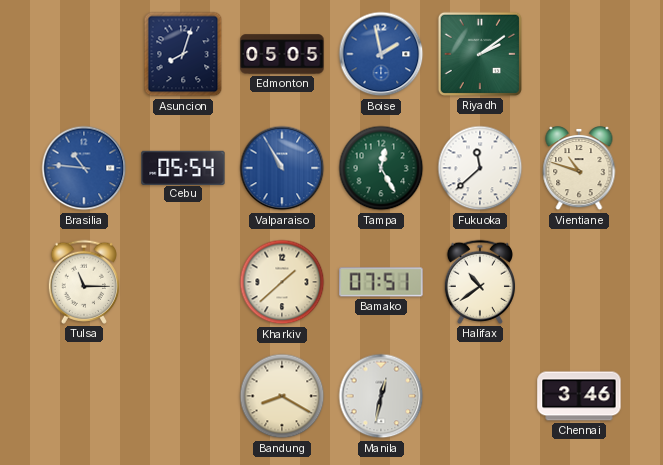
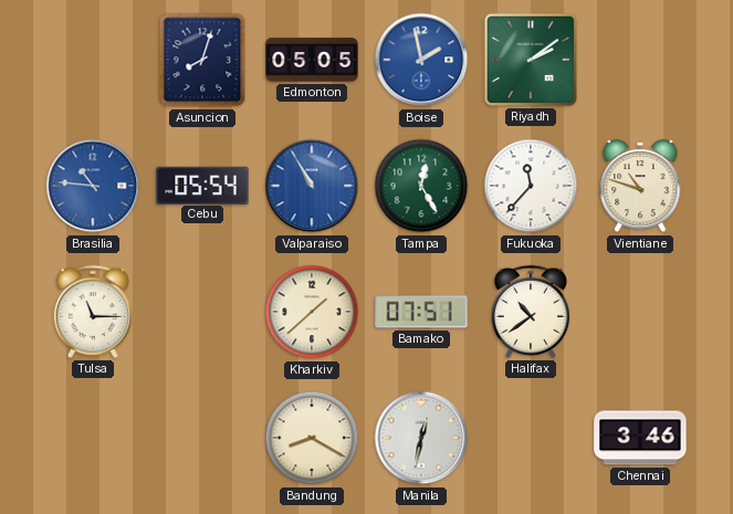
Fukuoka: 11:38 -> 11:37 (531, 186)
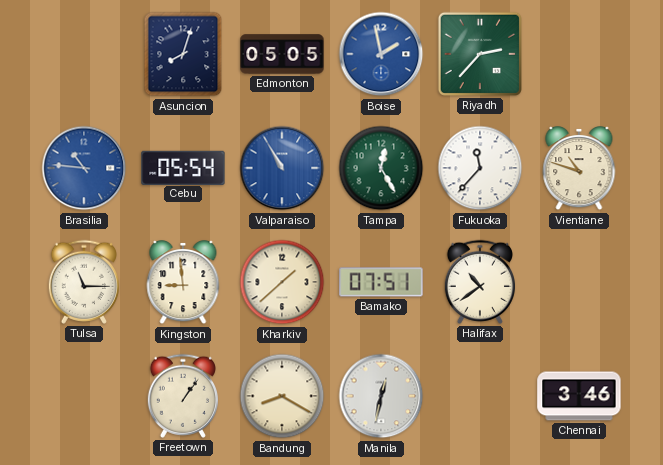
Riyadh: 2:09 -> 2:37 (480, 54)
Kingston: none -> 8:59 (183, 283)
Freetown: none -> 1:06 (182, 396)
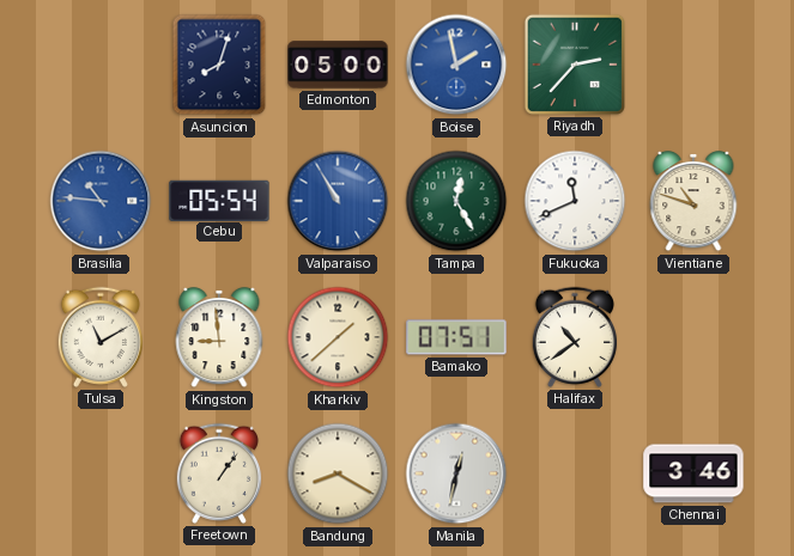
Edmonton: 05:05 -> 05:00 (338, 65)
Fukuoka: 11:37 -> 11:41 (575, 201)
Tulsa: 11:15 -> 11:10 (99, 337)
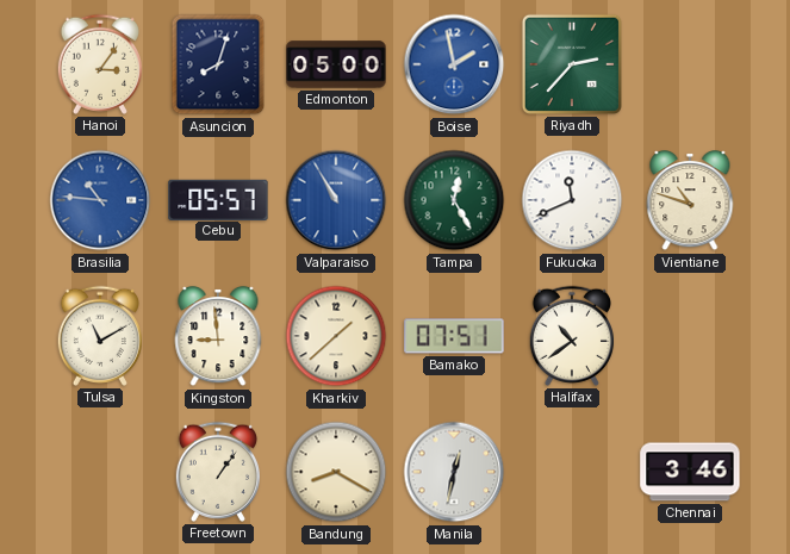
Hanoi: none -> 3:06 (99, 64)
Cebu: 05:54 -> 05:57 (218, 199)
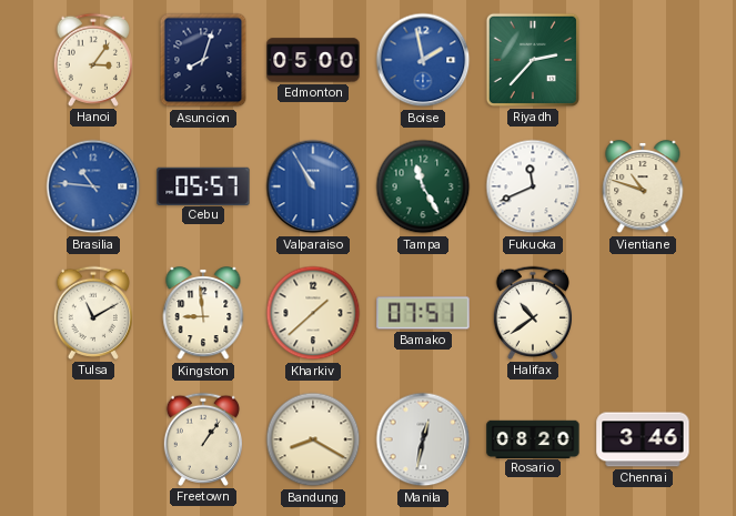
Tampa: 12:25 -> 11:25 (423, 186)
Rosario: none -> 08:20 (533, 438)
